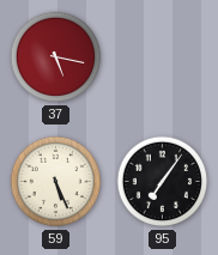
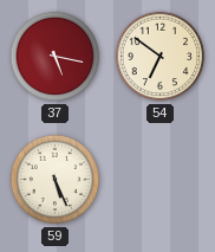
54: none -> 6:51 (161, 57)
95: 7:06 -> none (163, 182)
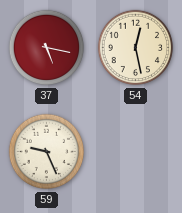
54: 6:51 -> 12:28 (136, 48)
59: 5:26 -> 9:26 (47, 152)
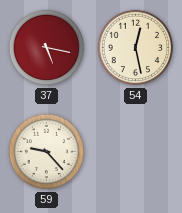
59: 9:26 -> 9:23 (47, 152)
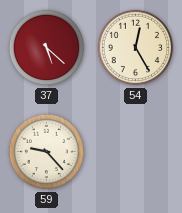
37: 5:17 -> 5:22 (47, 48)
54: 12:28 -> 12:25 (136, 48)
